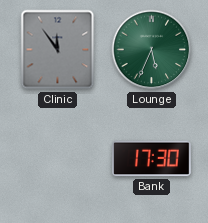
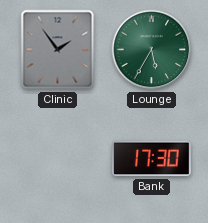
Clinic: 11:54 -> 1:54 (58, 50)
Lounge: 5:34 -> 5:35 (152, 50)
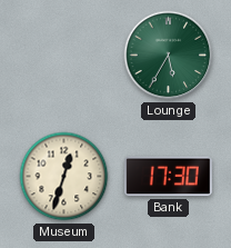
Clinic: 1:54 -> none (58, 50)
Museum: none -> 12:33 (64, 177)
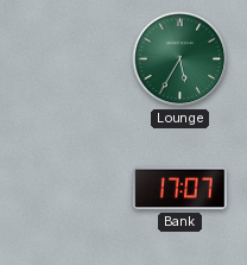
Museum: 12:33 -> none (64, 177)
Bank: 17:30 -> 17:07 (180, 189)
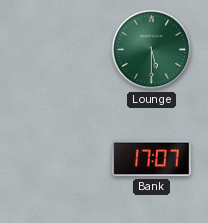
Lounge: 5:35 -> 5:30 (152, 50)
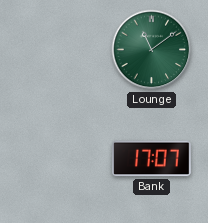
Lounge: 5:30 -> 11:09 (152, 50)
